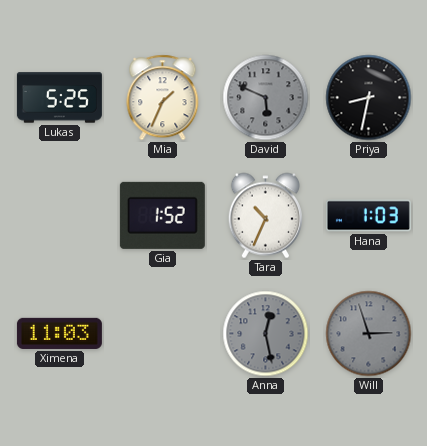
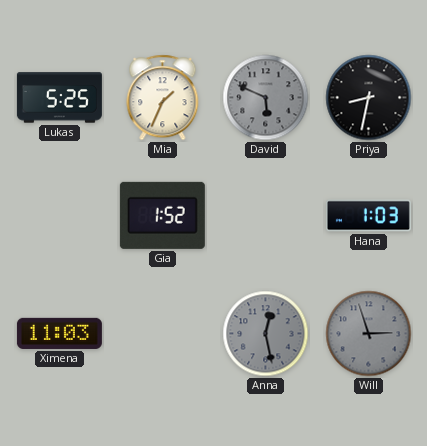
Tara: 10:34 -> none (265, 216)
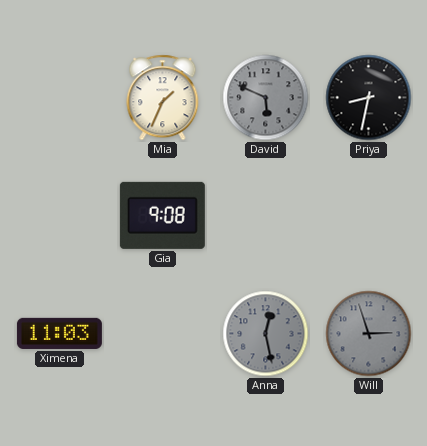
Lukas: 5:25 -> none (59, 98)
Gia: 1:52 -> 9:08 (162, 215)
Hana: 1:03 -> none (368, 216)
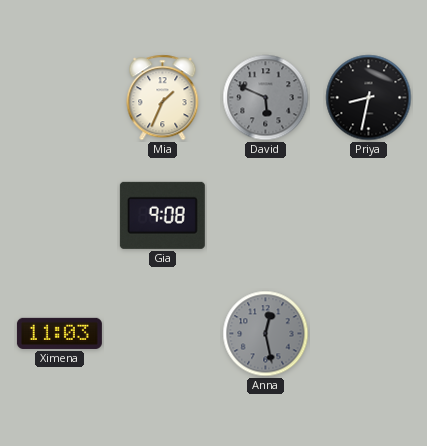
Will: 2:57 -> none (369, 334)
